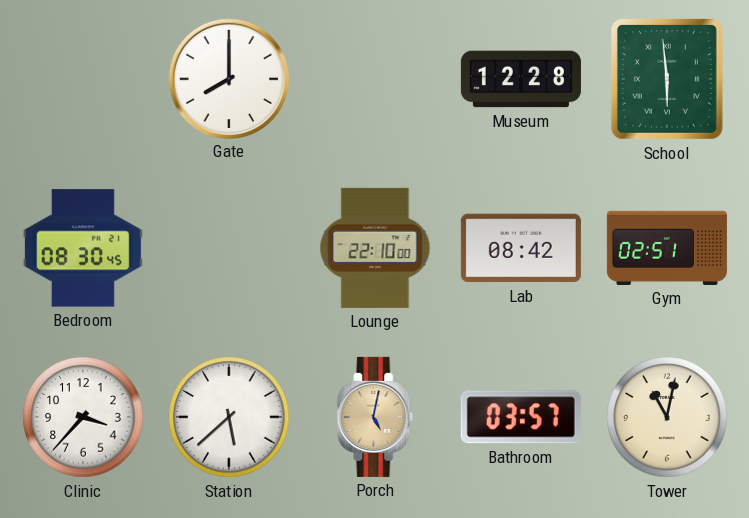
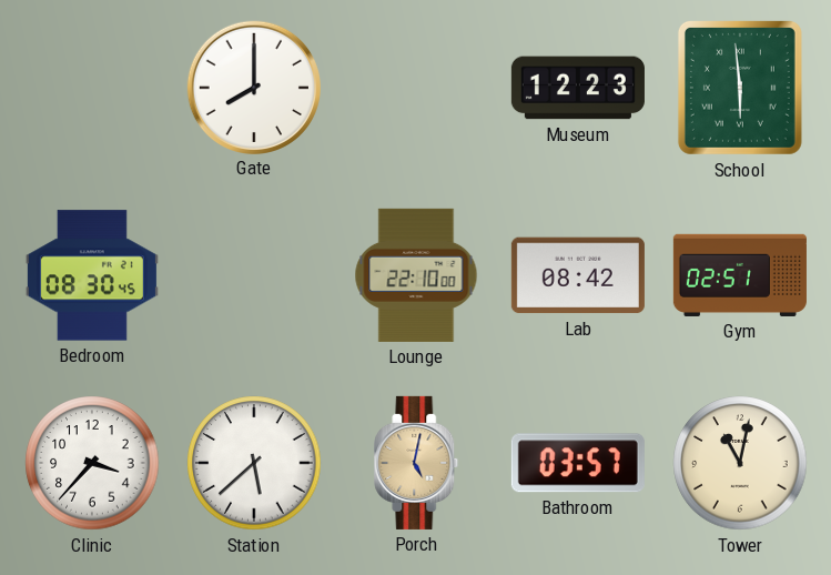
Museum: 12:28 -> 12:23 (578, 88)
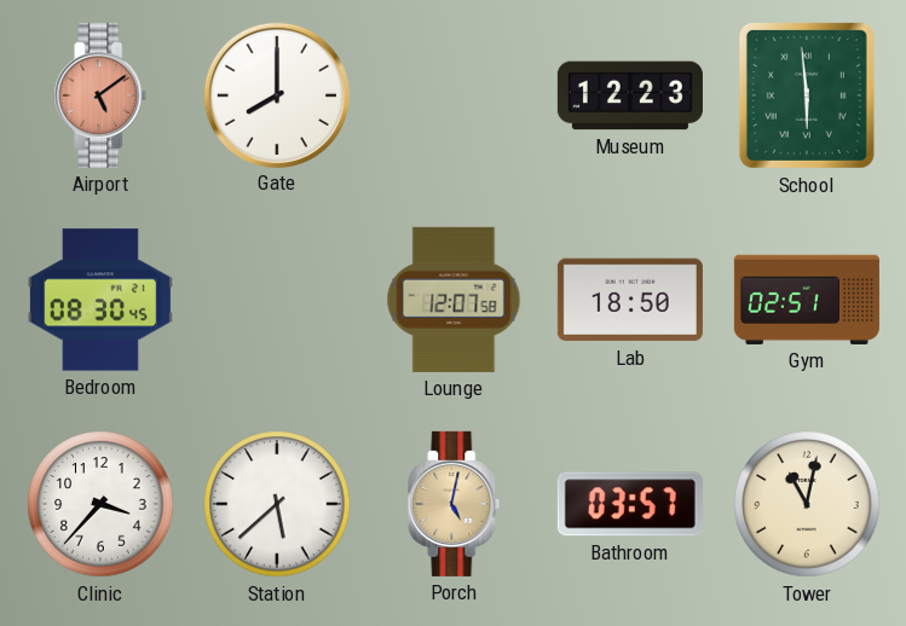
Airport: none -> 5:09 (100, 95)
Lounge: 22:10 -> 12:07 (454, 300)
Lab: 08:42 -> 18:50 (630, 300)
